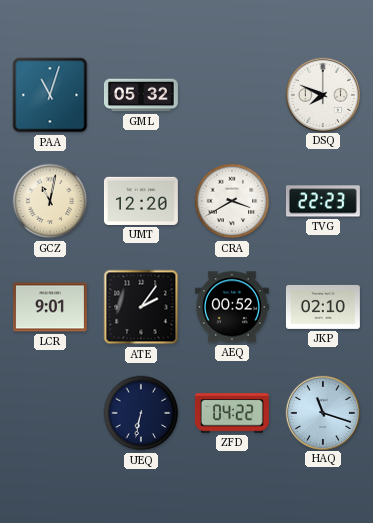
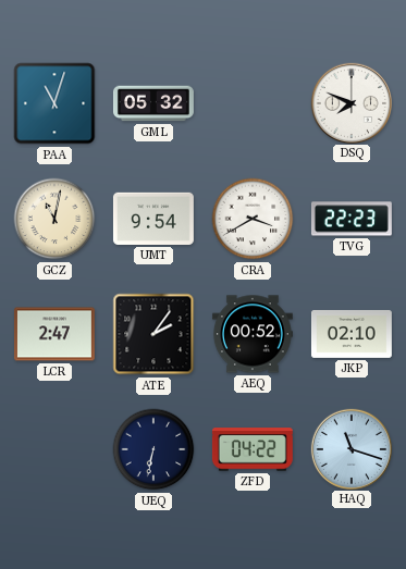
UMT: 12:20 -> 9:54 (153, 219)
LCR: 9:01 -> 2:47 (54, 334)
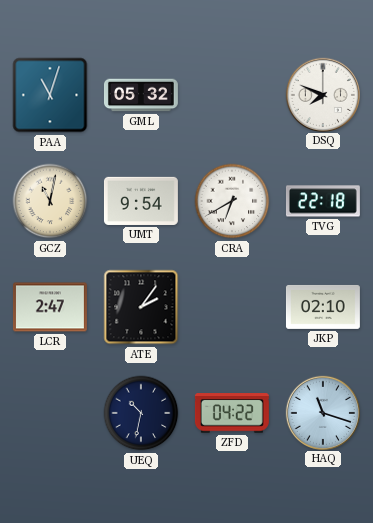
CRA: 3:40 -> 6:40 (232, 201)
TVG: 22:23 -> 22:18 (323, 201)
AEQ: 00:52 -> none (253, 334)
UEQ: 6:32 -> 10:32 (141, 413)
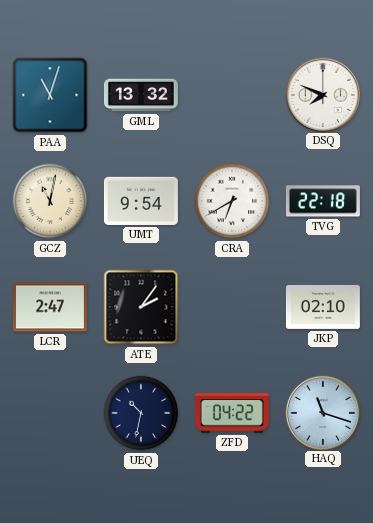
GML: 05:32 -> 13:32 (141, 95)
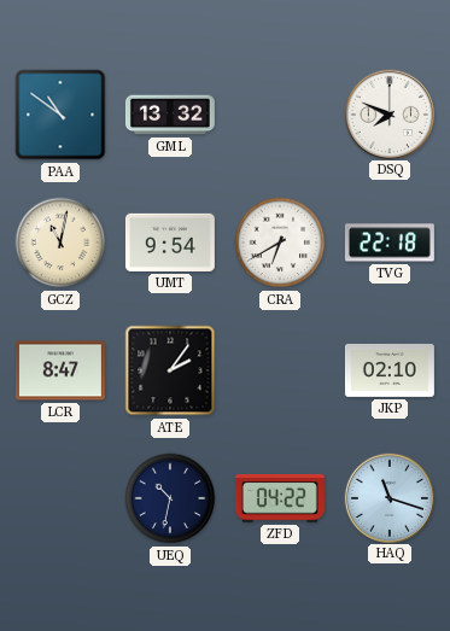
PAA: 11:03 -> 10:51 (60, 115)
LCR: 2:47 -> 8:47 (60, 370)
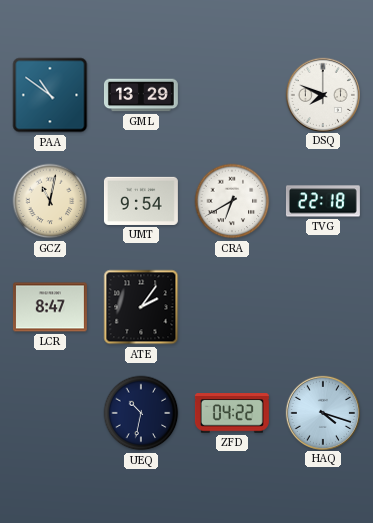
GML: 13:32 -> 13:29 (141, 95)
JKP: 02:10 -> none (390, 370)
HAQ: 11:18 -> 4:18 (322, 412)
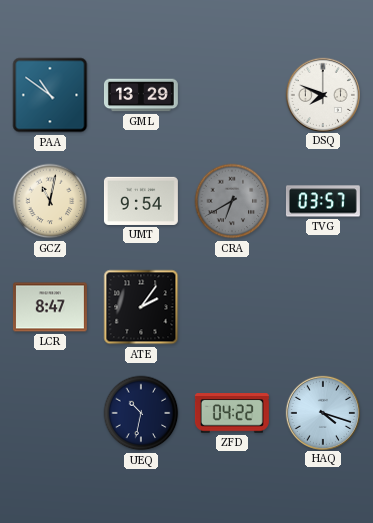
CRA dial: white -> grey (232, 201)
TVG: 22:18 -> 03:57 (323, 201)
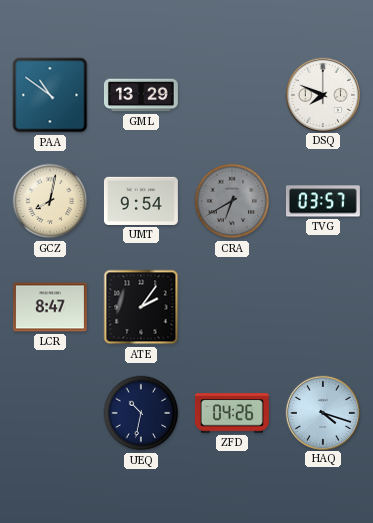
GCZ: 11:02 -> 8:02 (50, 201)
ZFD: 04:22 -> 04:26 (232, 413)
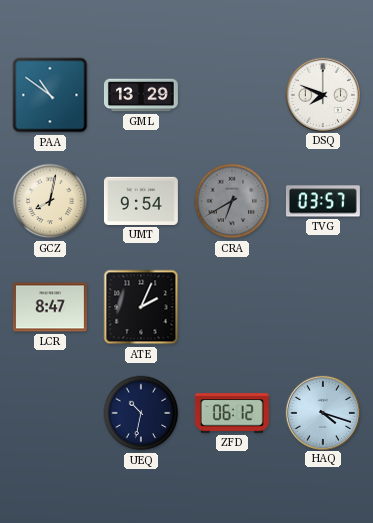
ATE: 2:06 -> 2:04 (141, 307)
ZFD: 04:26 -> 06:12 (232, 413)
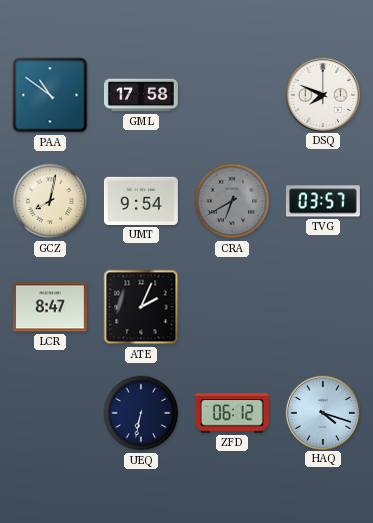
GML: 13:29 -> 17:58 (141, 95)
UEQ: 10:32 -> 6:32 (141, 413)
